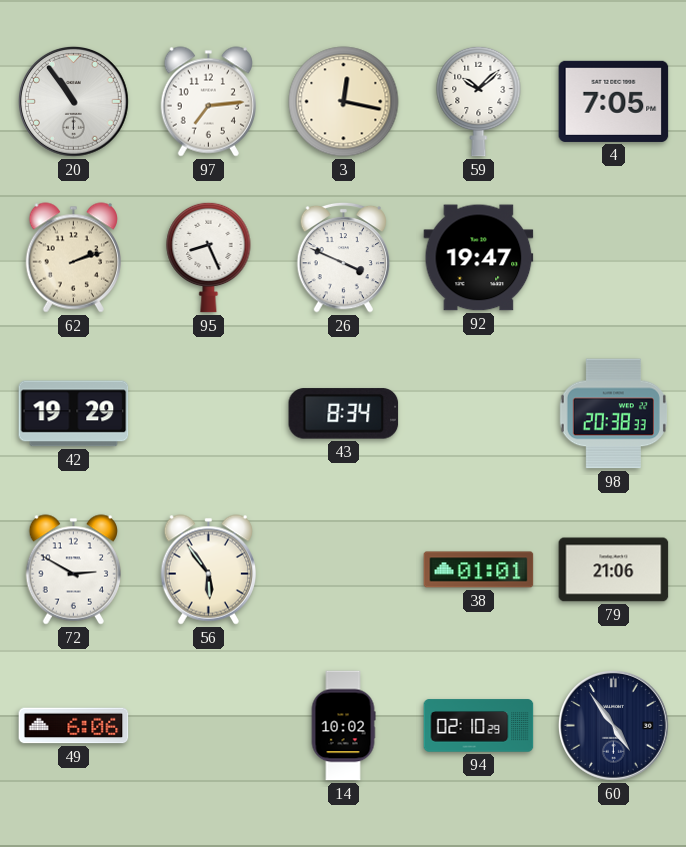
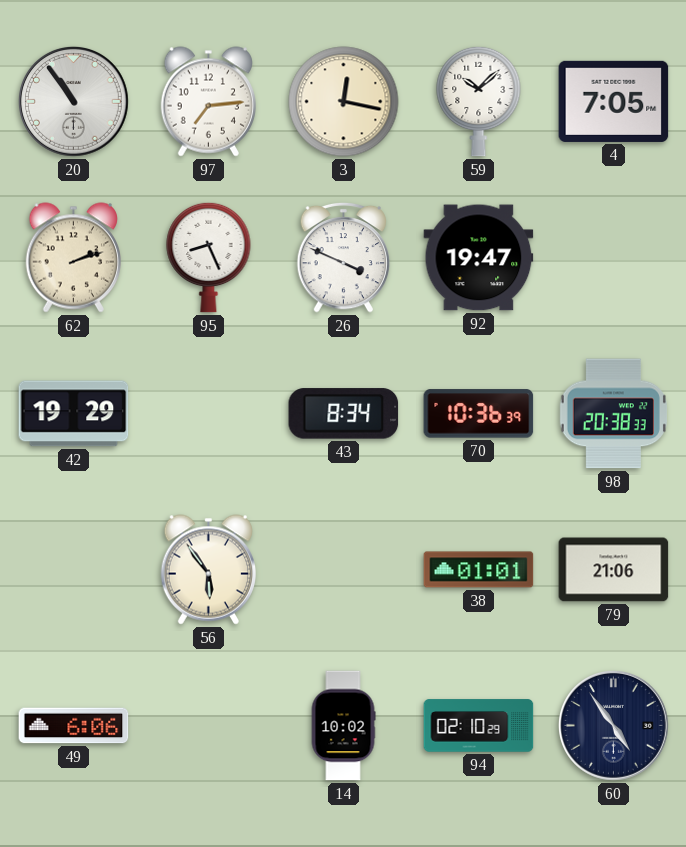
70: none -> 10:36 (479, 414)
72: 2:50 -> none (73, 570)
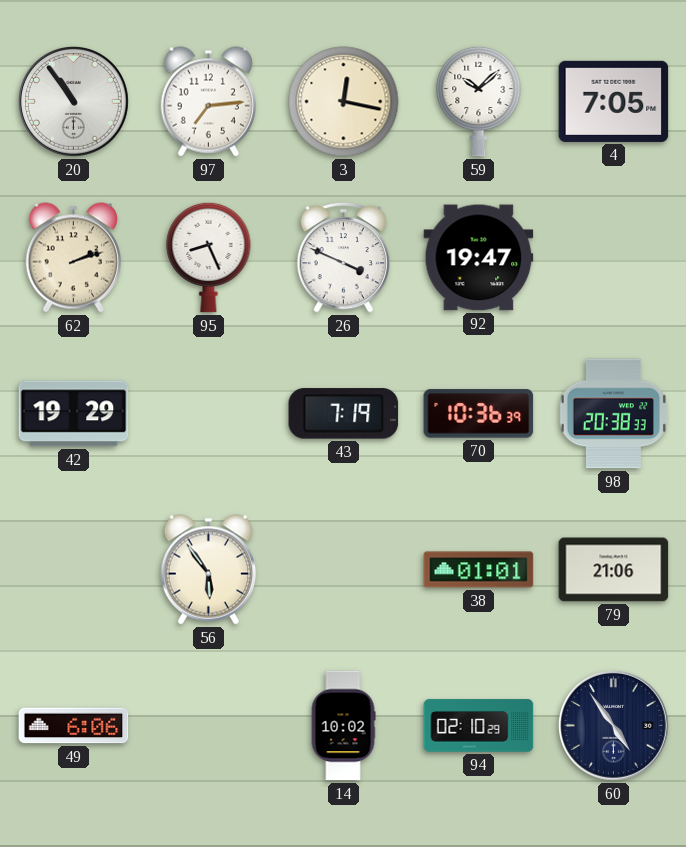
43: 8:34 -> 7:19 (344, 414)
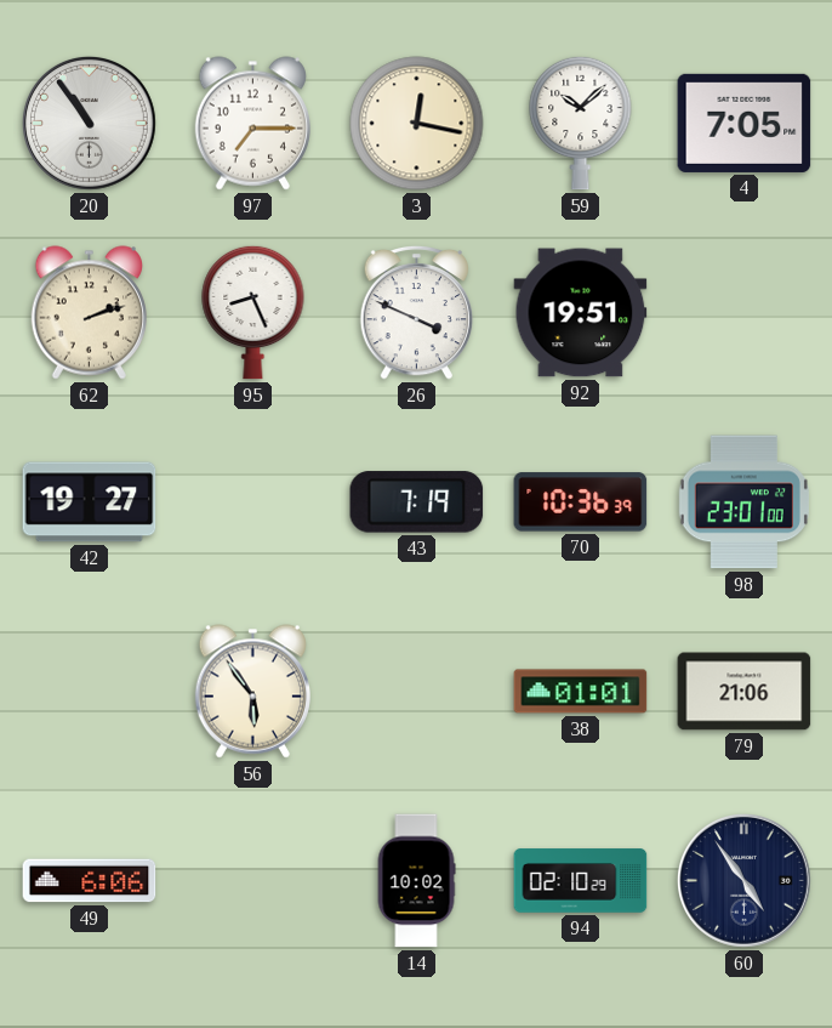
97: 7:14 -> 7:15 (252, 124)
92: 19:47 -> 19:51 (581, 313)
42: 19:29 -> 19:27 (90, 502)
98: 20:38 -> 23:01 (743, 502)
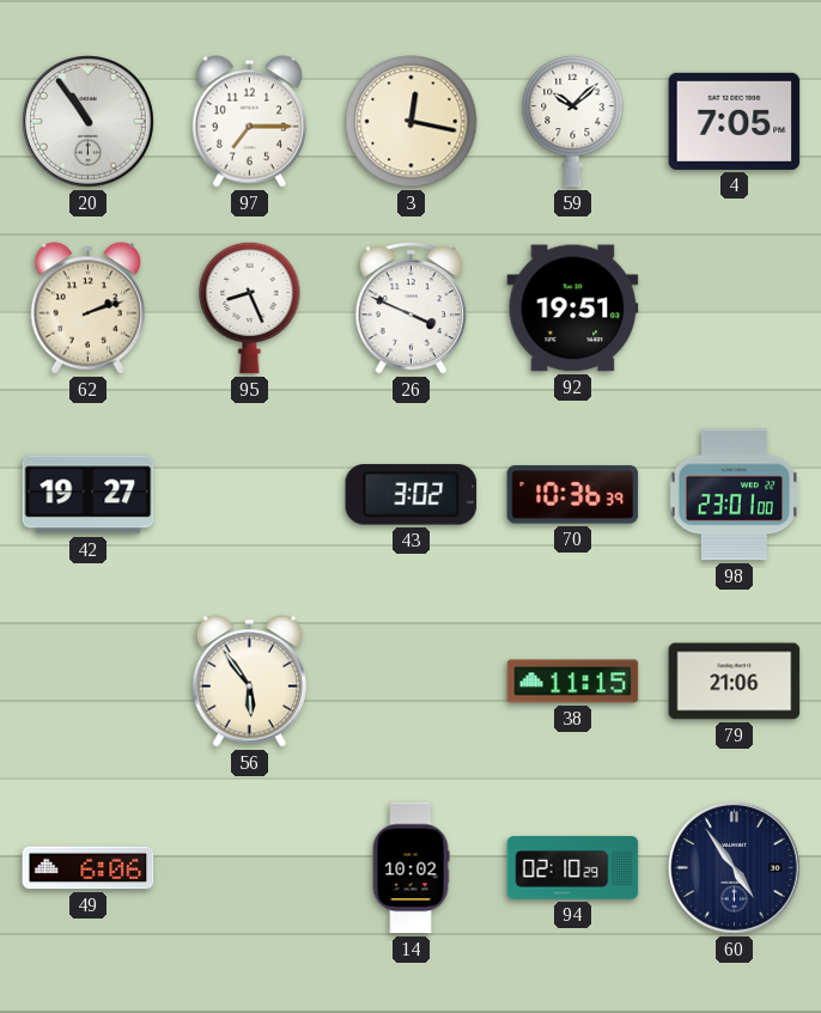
43: 7:19 -> 3:02 (412, 495)
38: 01:01 -> 11:15 (573, 682)
